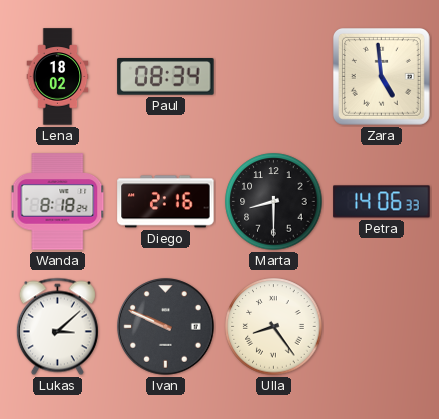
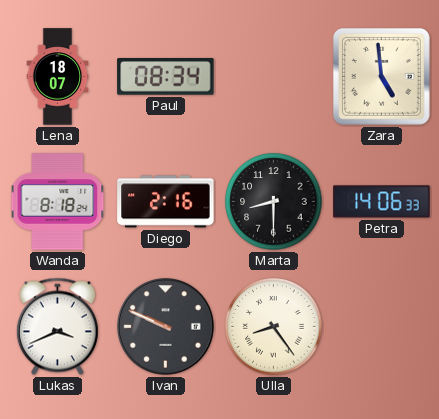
Lena: 18:02 -> 18:07 (58, 77)
Lukas: 3:08 -> 3:41 (57, 327)
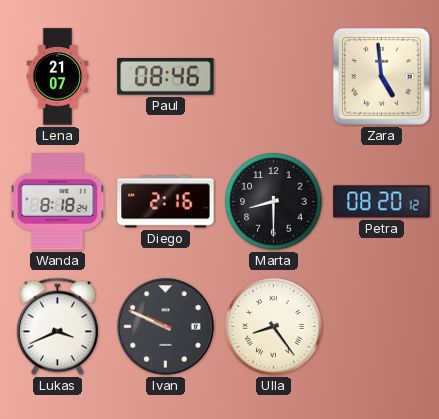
Lena: 18:07 -> 21:07 (58, 77)
Paul: 08:34 -> 08:46 (166, 77)
Petra: 14:06 -> 08:20 (382, 202)
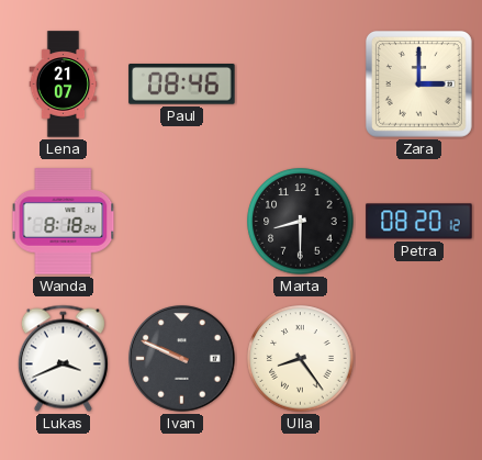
Zara: 4:59 -> 3:00 (418, 83)
Diego: 2:16 -> none (166, 202)
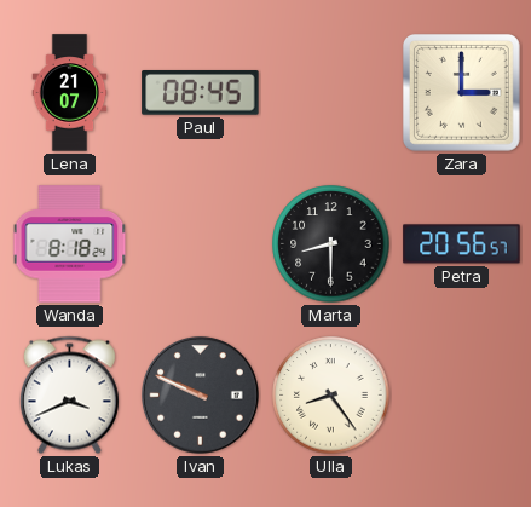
Paul: 08:46 -> 08:45 (201, 93)
Petra: 08:20 -> 20:56 (462, 244)
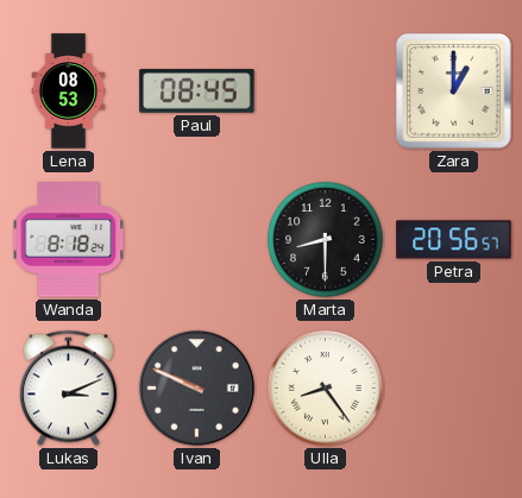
Lena: 21:07 -> 08:53 (69, 92)
Zara: 3:00 -> 1:00 (453, 90)
Lukas: 3:41 -> 3:11 (68, 389)
